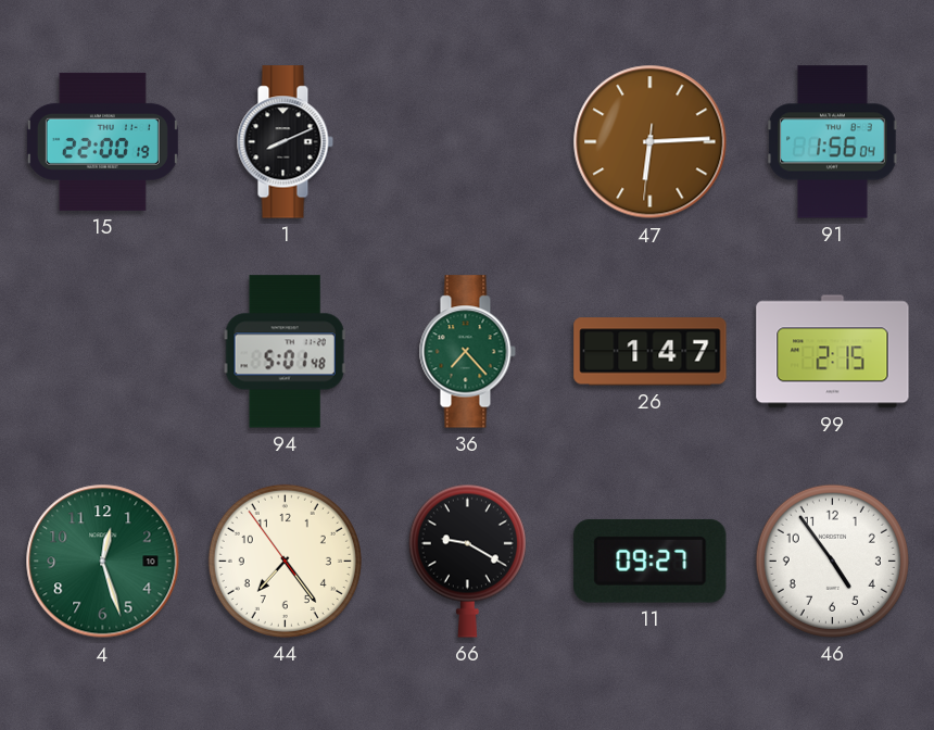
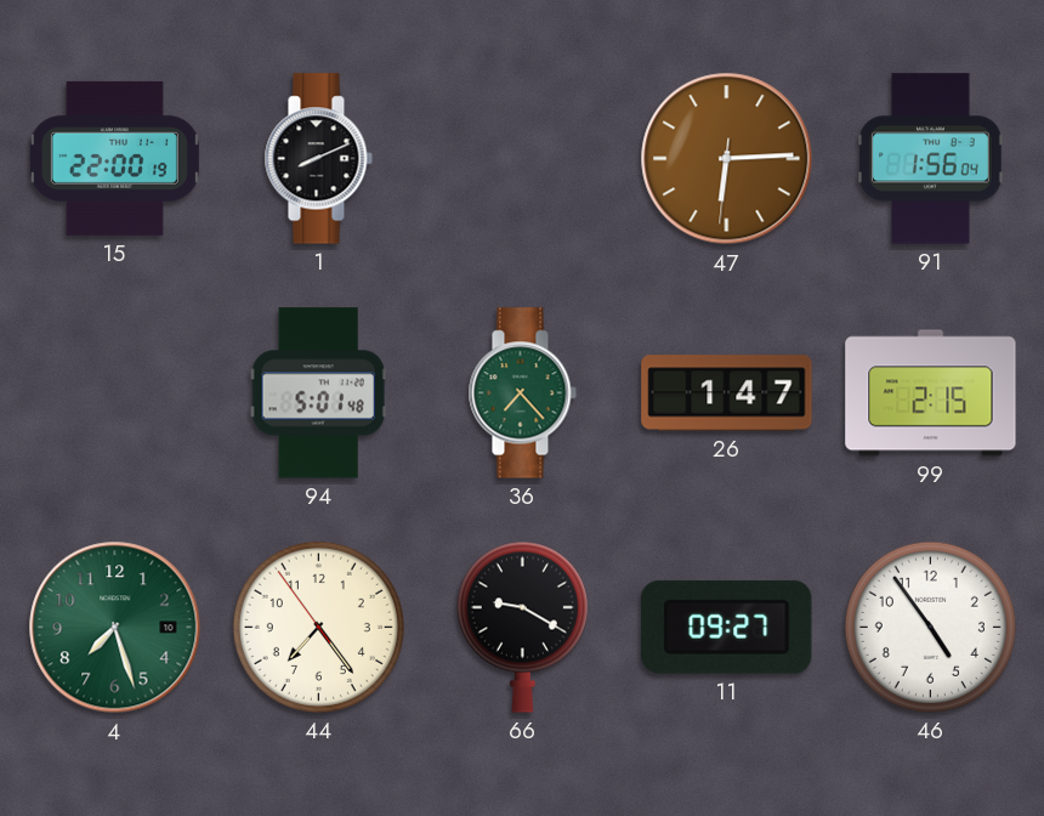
4: 12:27 -> 7:27 (115, 628)
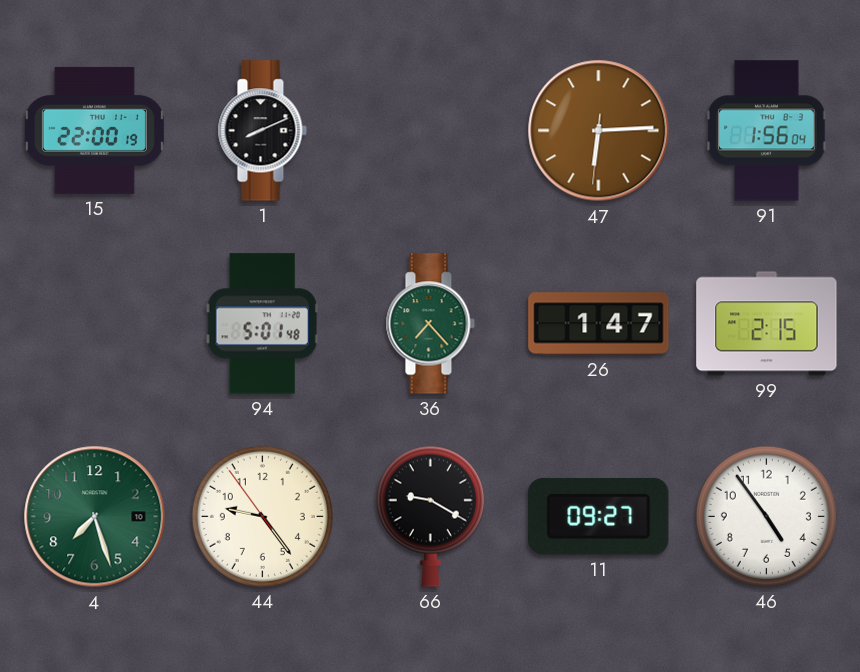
44: 7:23 -> 9:23 (262, 516)
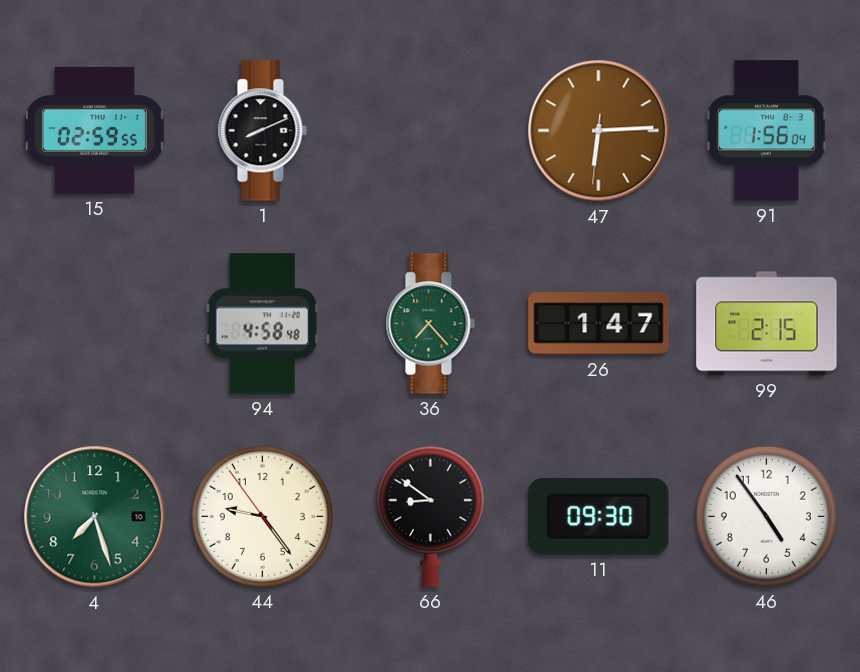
15: 22:00 -> 02:59 (94, 130)
94: 5:01 -> 4:58 (262, 324)
66: 9:20 -> 8:51 (430, 516)
11: 09:27 -> 09:30 (599, 516)
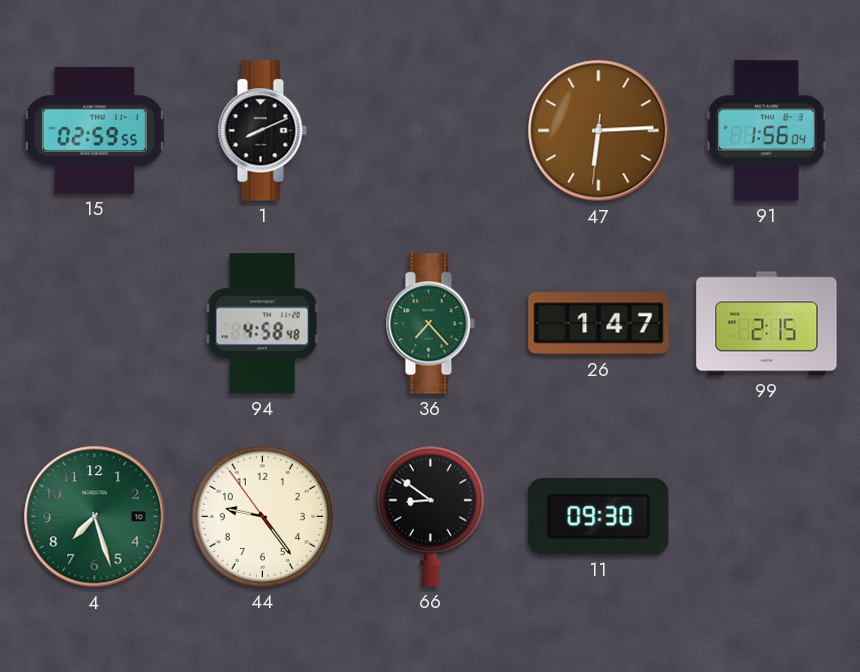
46: 4:54 -> none (766, 516)
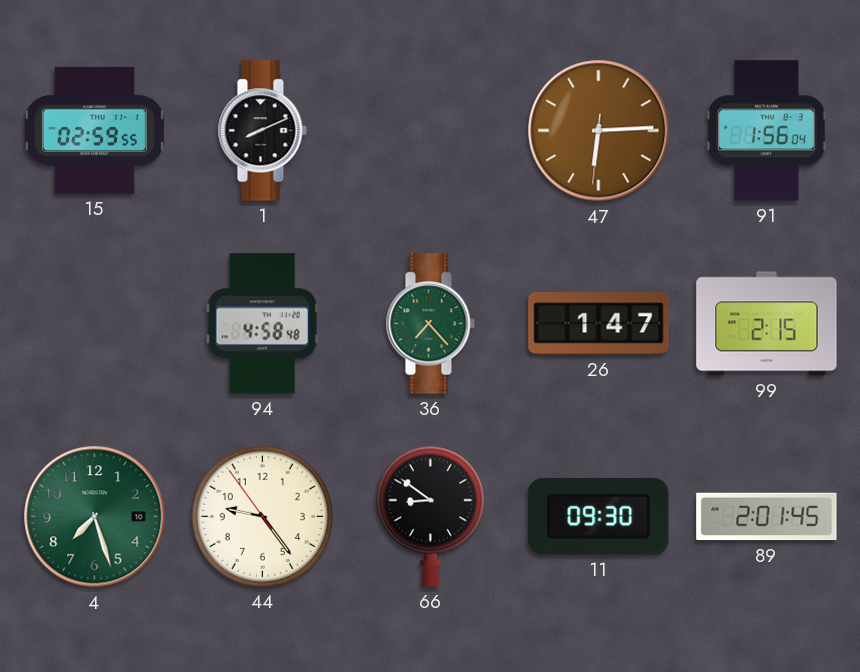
89: none -> 2:01 (767, 517)
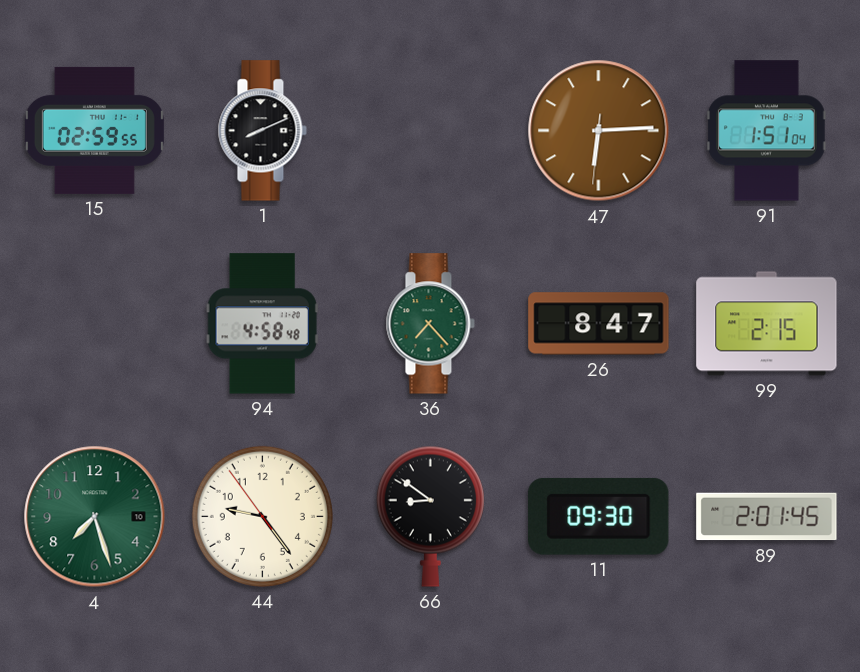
91: 1:56 -> 1:51 (767, 131)
26: 1:47 -> 8:47 (599, 324)
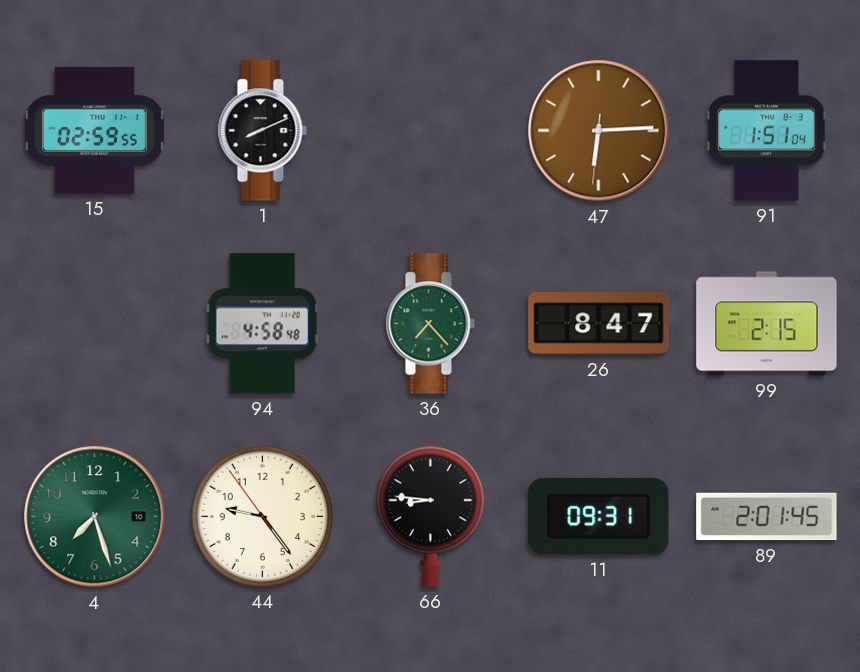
66: 8:51 -> 8:46 (430, 516)
11: 09:30 -> 09:31 (599, 516)
